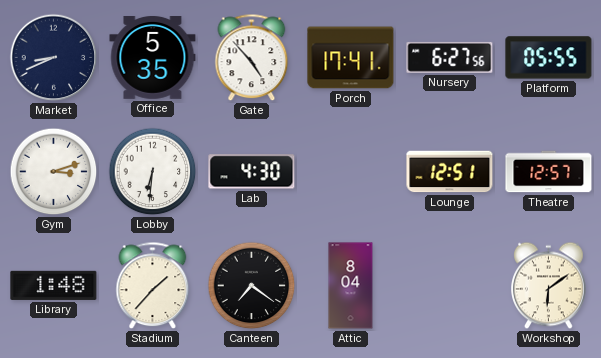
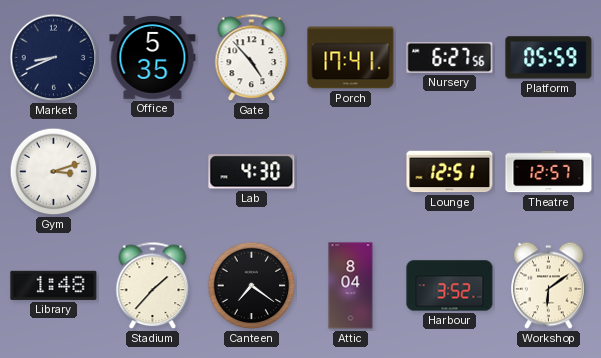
Platform: 05:55 -> 05:59 (549, 58)
Lobby: 6:31 -> none (153, 172)
Harbour: none -> 3:52 (450, 286)
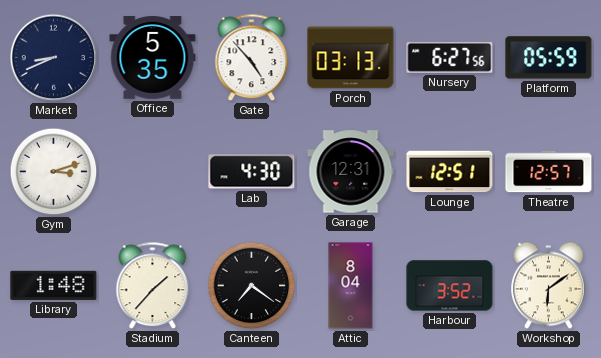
Porch: 17:41 -> 03:13 (351, 58)
Garage: none -> 12:31 (351, 172)
